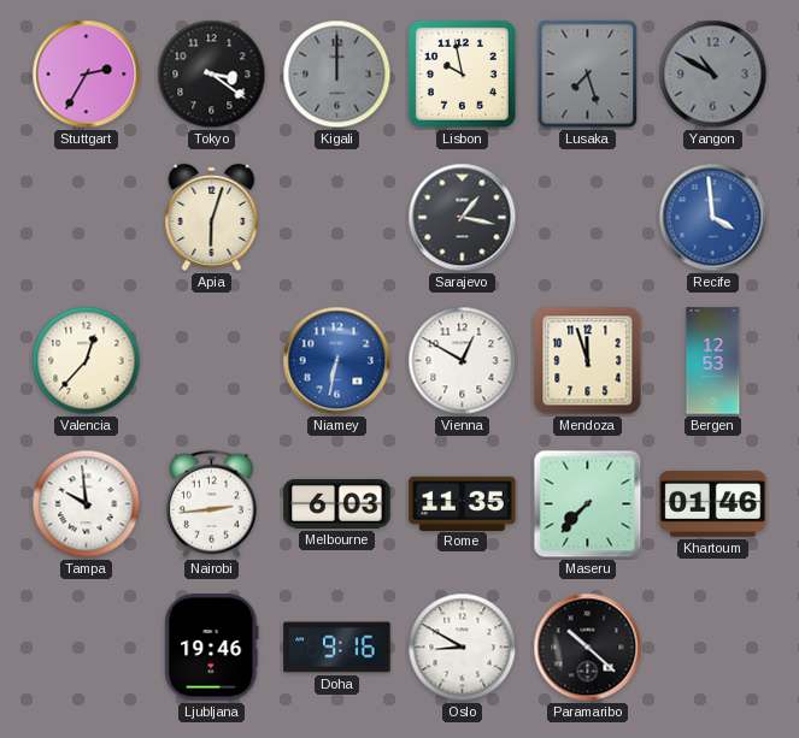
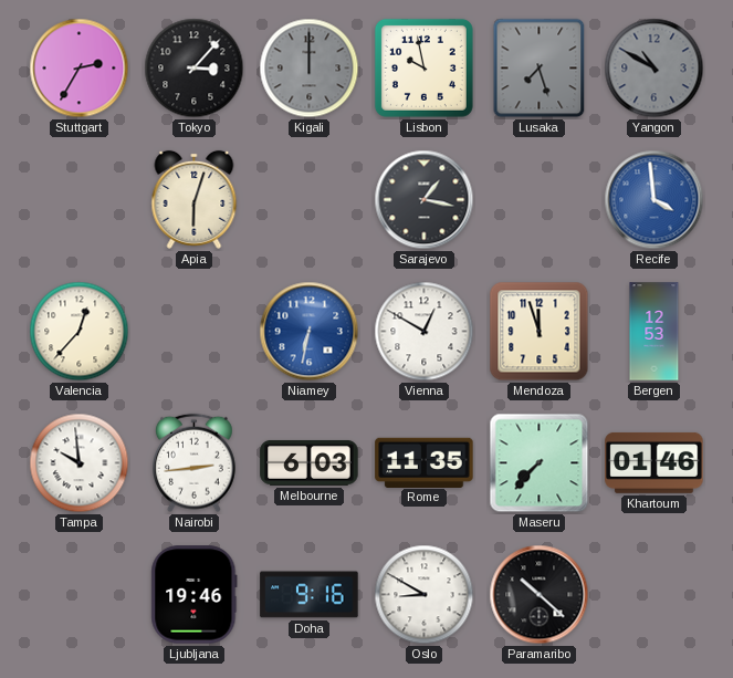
Tokyo: 3:21 -> 3:07 (195, 69)
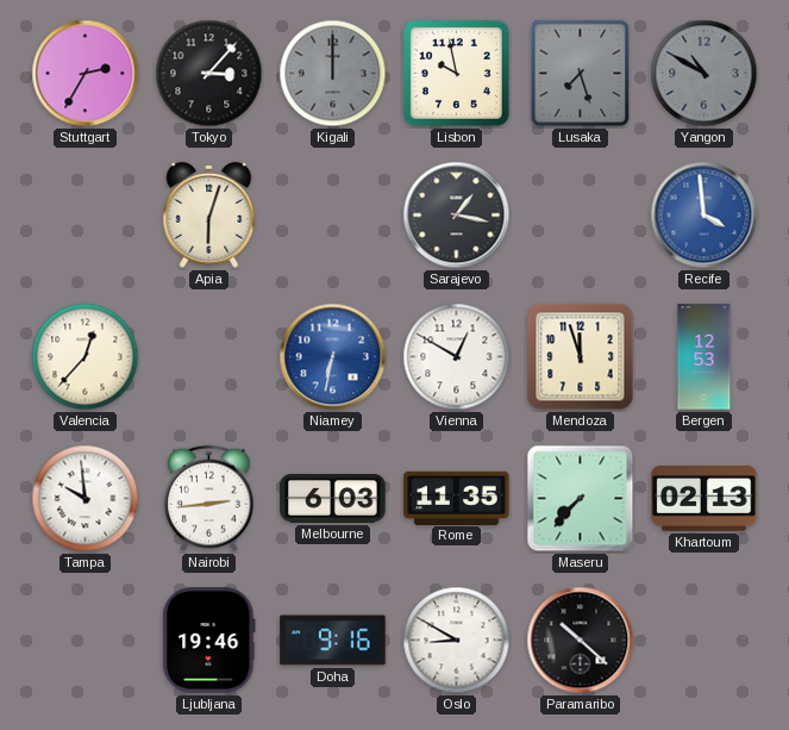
Khartoum: 01:46 -> 02:13 (705, 498)
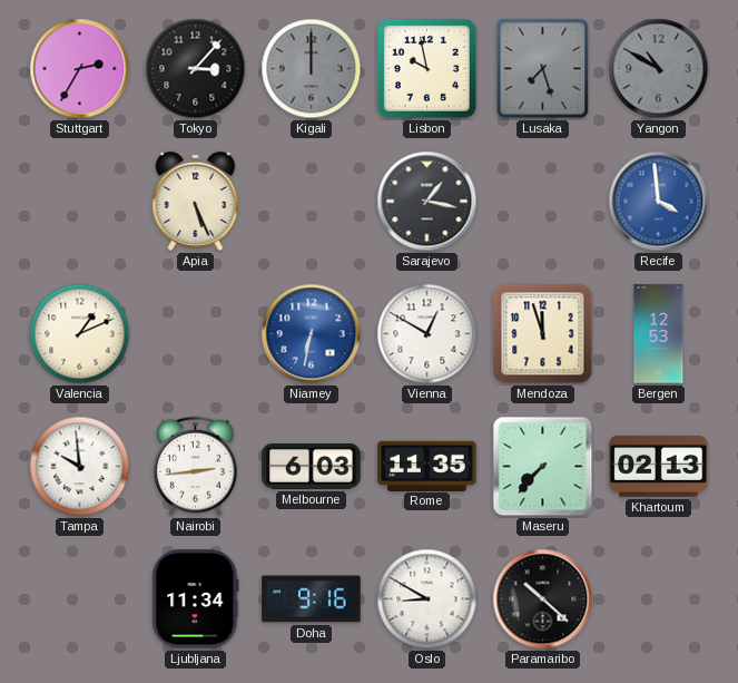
Apia: 6:03 -> 5:26 (196, 201)
Valencia: 12:37 -> 1:11 (80, 334)
Ljubljana: 19:46 -> 11:34 (196, 599)
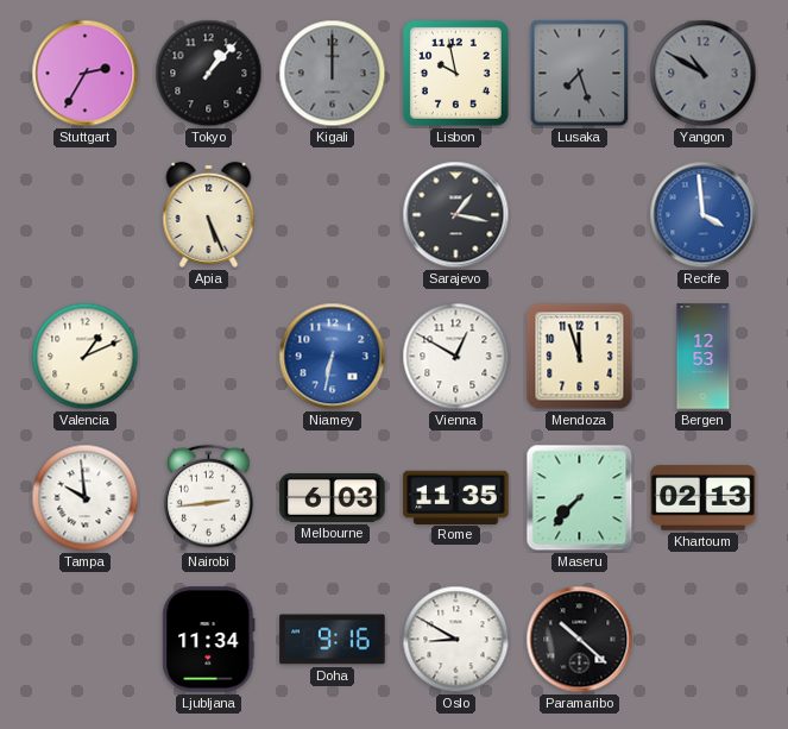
Tokyo: 3:07 -> 1:07 (209, 74)
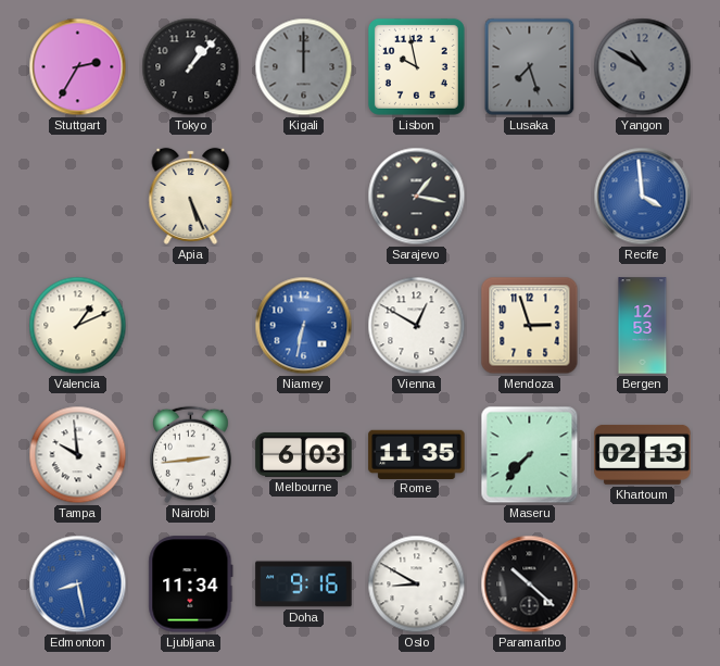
Mendoza: 11:57 -> 2:57 (530, 326)
Edmonton: none -> 8:28 (78, 585)
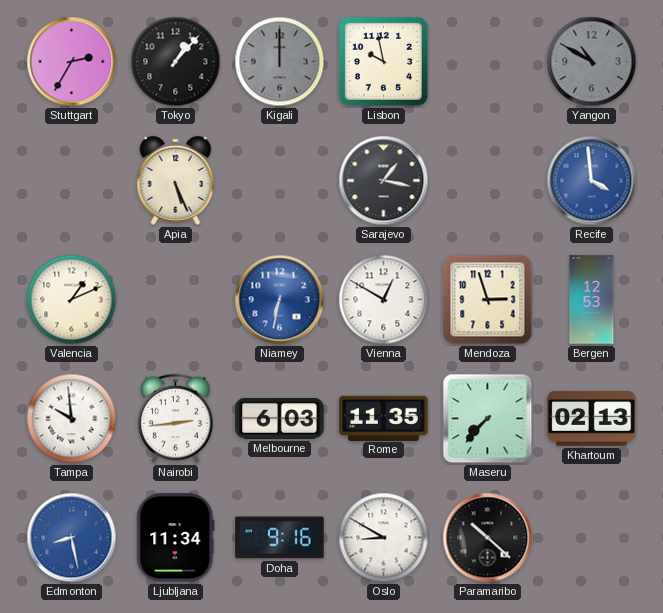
Lusaka: 7:27 -> none (530, 67)
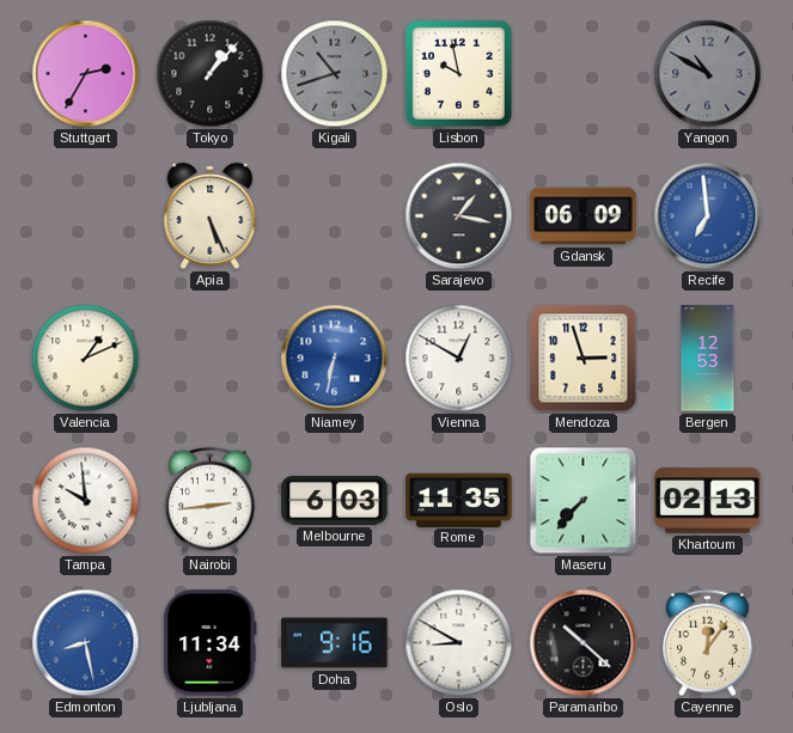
Kigali: 12:00 -> 10:42 (335, 74)
Gdansk: none -> 06:09 (584, 216)
Recife: 3:59 -> 6:59 (708, 216)
Cayenne: none -> 12:06 (707, 643)
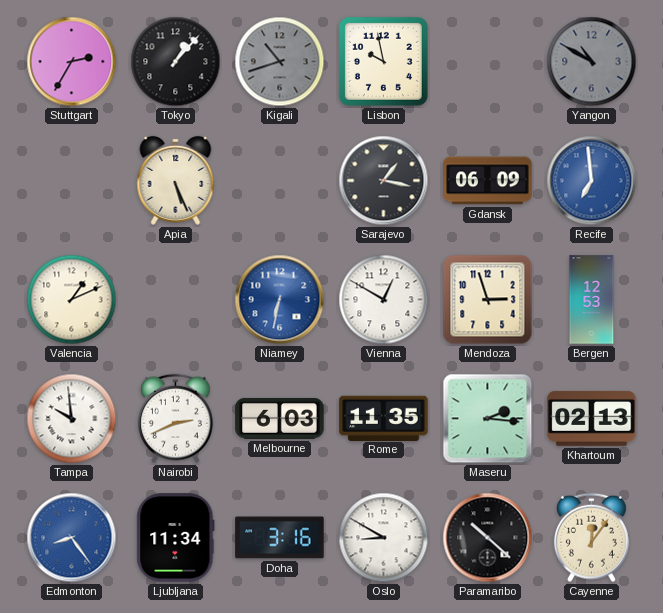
Nairobi: 2:44 -> 2:41 (175, 419)
Maseru: 7:37 -> 2:16 (488, 419)
Edmonton: 8:28 -> 8:24 (72, 538)
Doha: 9:16 -> 3:16 (280, 538)
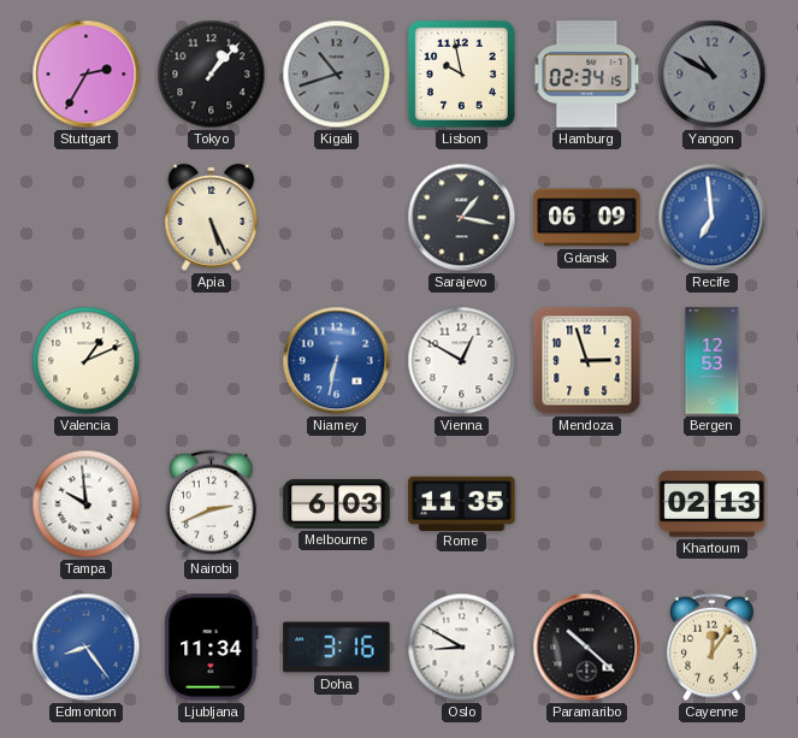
Hamburg: none -> 02:34 (587, 75)
Maseru: 2:16 -> none (488, 419)
